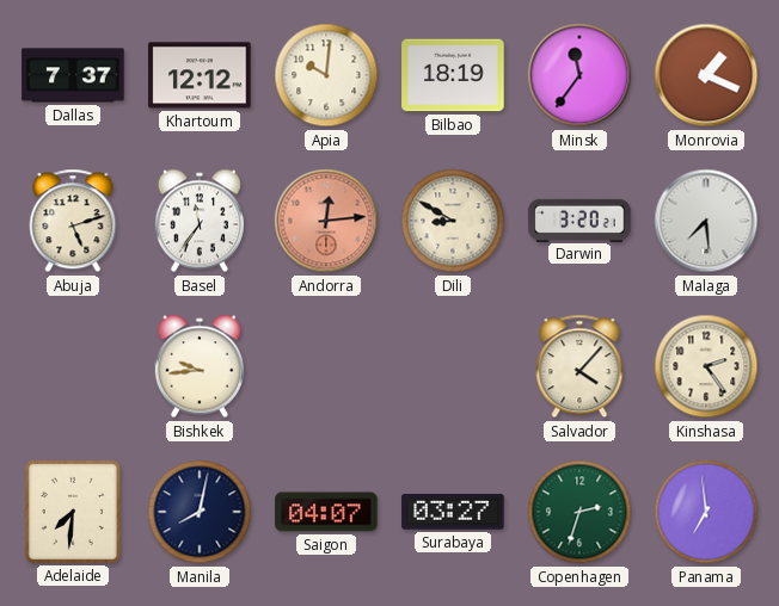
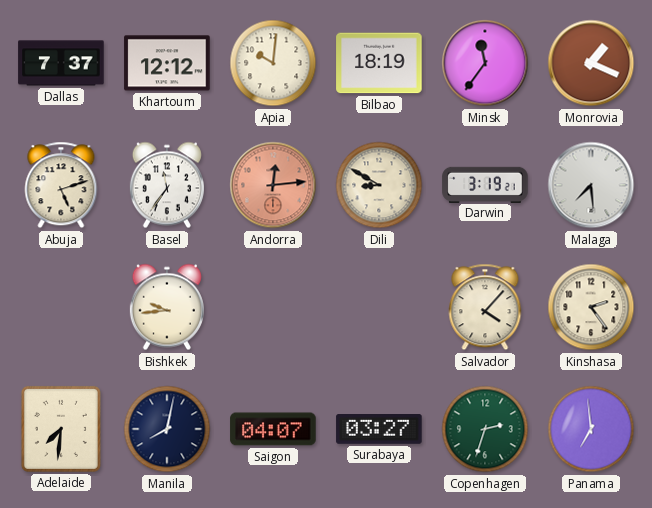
Darwin: 3:20 -> 3:19 (485, 184)
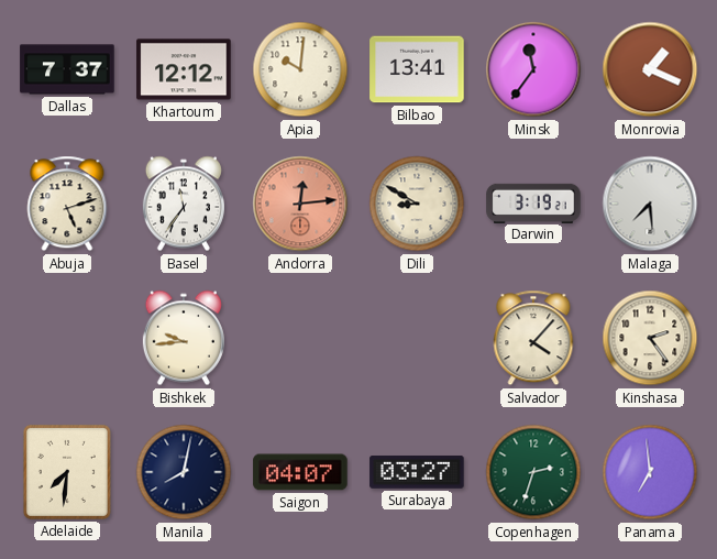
Bilbao: 18:19 -> 13:41 (417, 69)
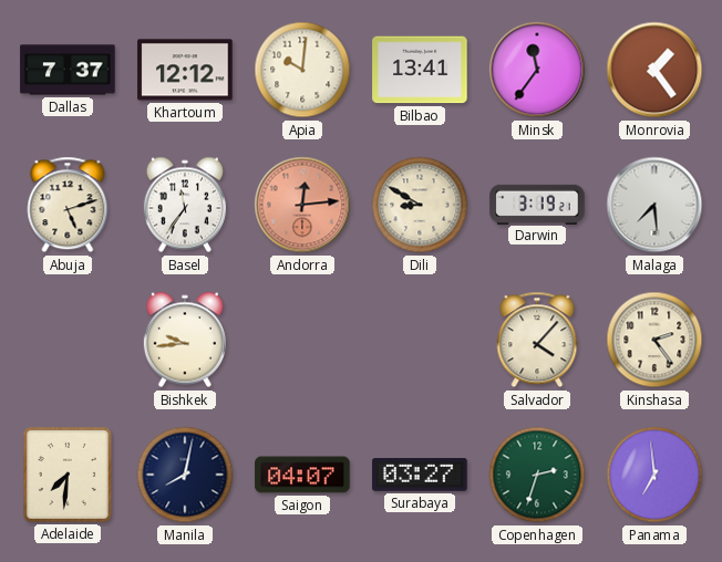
Monrovia: 1:19 -> 1:24 (654, 70)
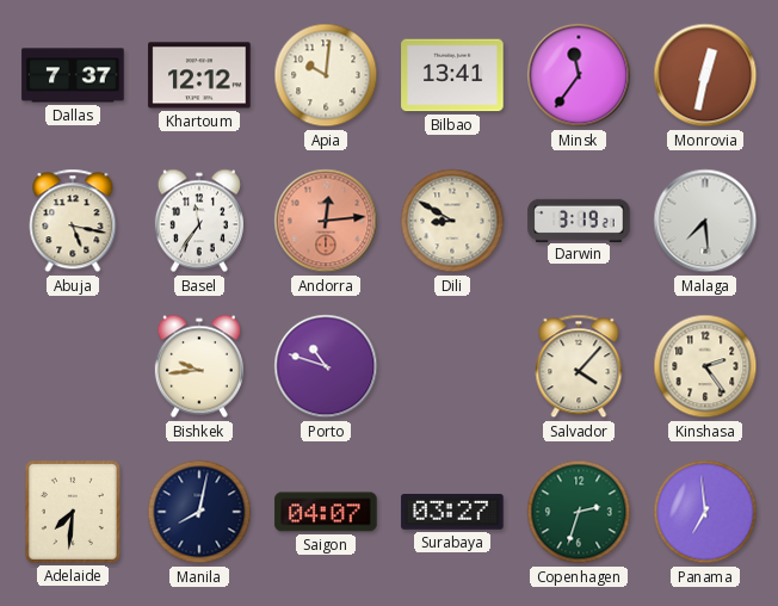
Monrovia: 1:24 -> 12:32 (705, 75)
Abuja: 5:12 -> 5:17 (73, 221)
Porto: none -> 10:48 (326, 366)
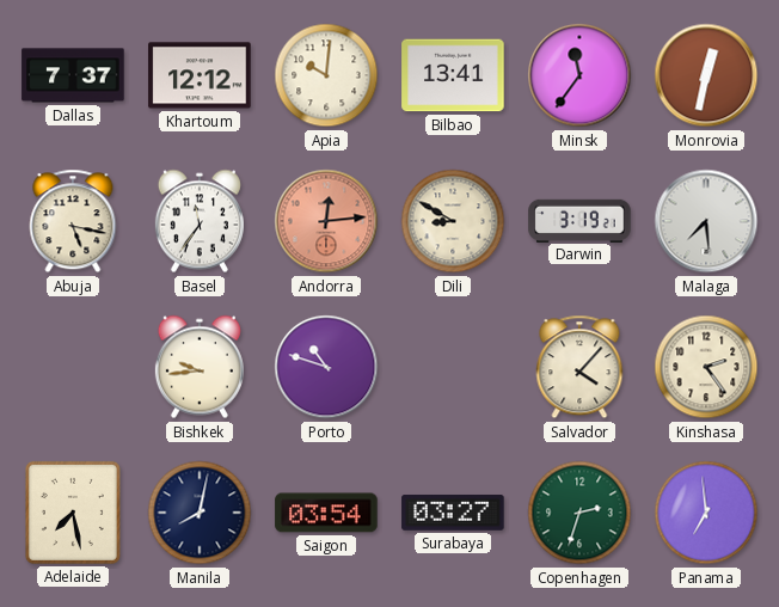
Adelaide: 7:31 -> 7:28 (73, 513)
Saigon: 04:07 -> 03:54 (326, 513)
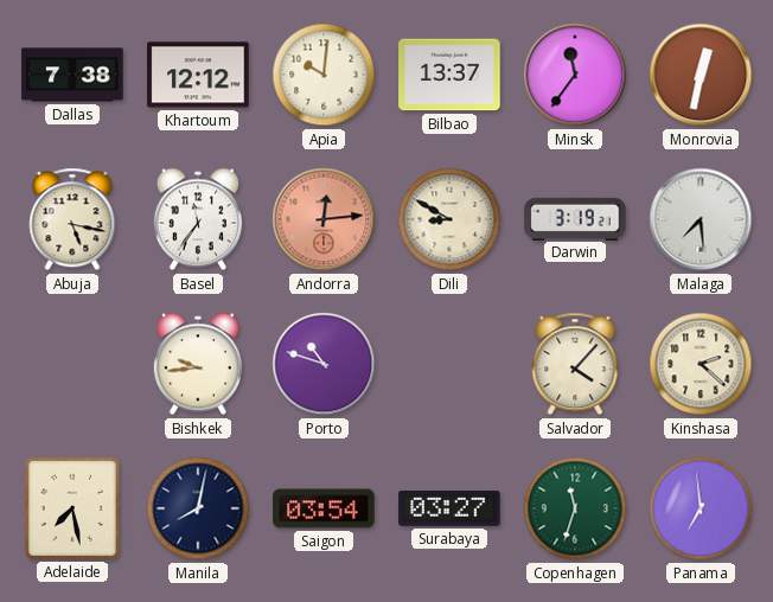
Dallas: 7:37 -> 7:38 (72, 75)
Bilbao: 13:41 -> 13:37 (449, 75)
Kinshasa: 2:24 -> 2:22 (701, 364)
Copenhagen: 2:33 -> 11:33 (575, 508)
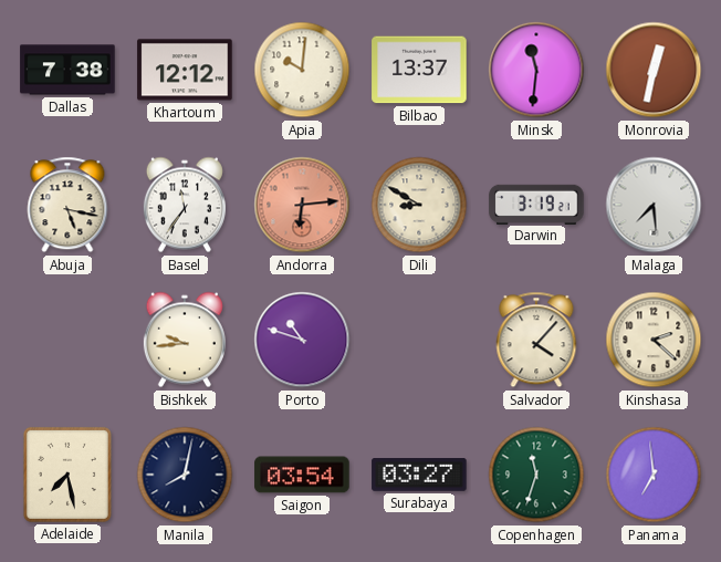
Minsk: 11:36 -> 11:31 (536, 70)
Andorra: 12:14 -> 6:14 (302, 205)
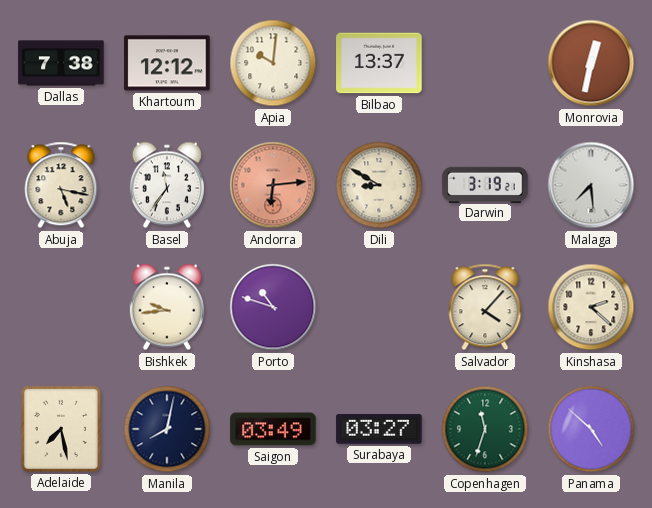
Minsk: 11:31 -> none (536, 70)
Saigon: 03:54 -> 03:49 (273, 429)
Panama: 6:59 -> 4:52 (591, 429)
